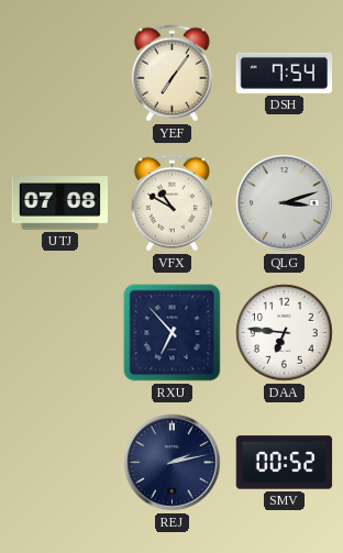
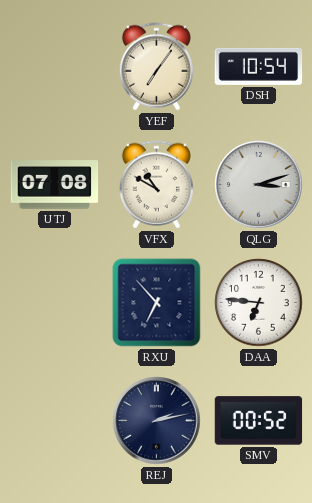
DSH: 7:54 -> 10:54 (259, 66)
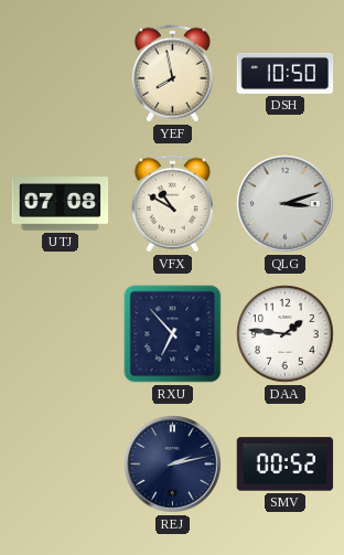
YEF: 7:06 -> 7:58 (172, 74)
DSH: 10:54 -> 10:50 (286, 73)
DAA: 6:46 -> 1:46 (286, 334)
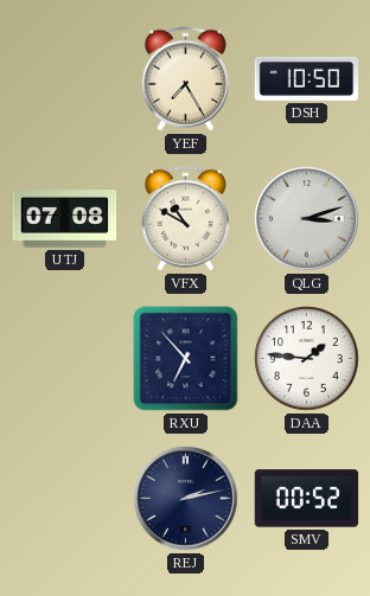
YEF: 7:58 -> 7:25 (185, 79)
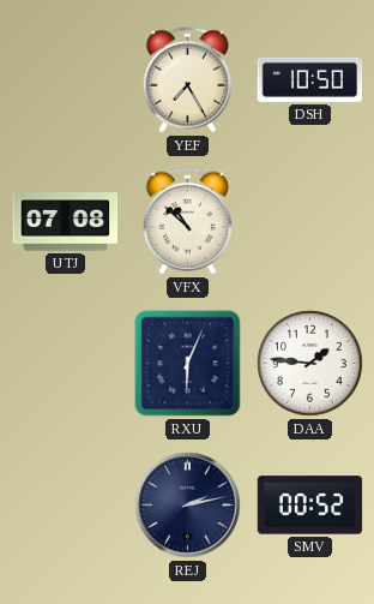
VFX: 10:50 -> 10:52 (187, 222)
QLG: 3:12 -> none (307, 219)
RXU: 6:53 -> 6:04 (188, 364)
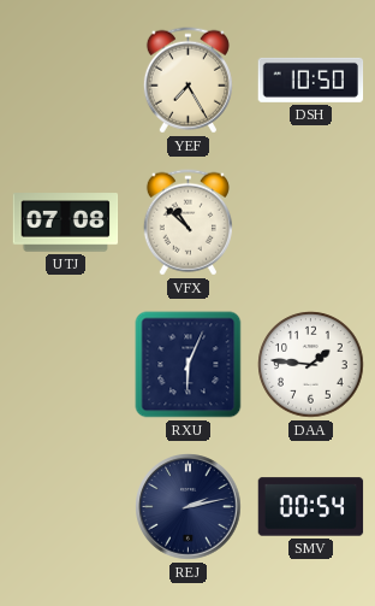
SMV: 00:52 -> 00:54 (311, 507)
